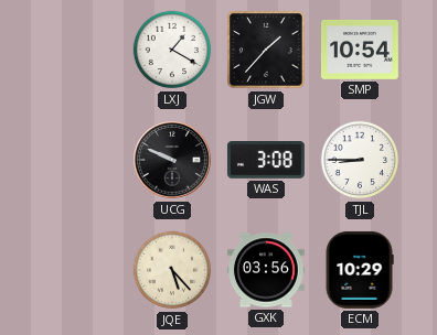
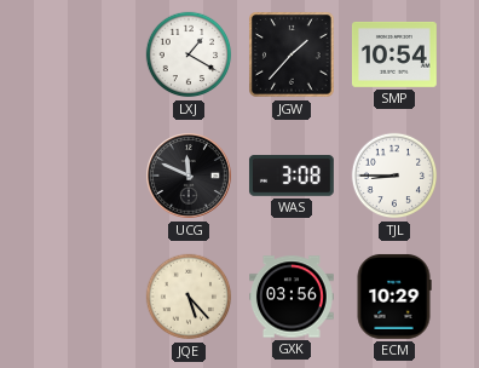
UCG: 9:49 -> 11:49 (189, 176)
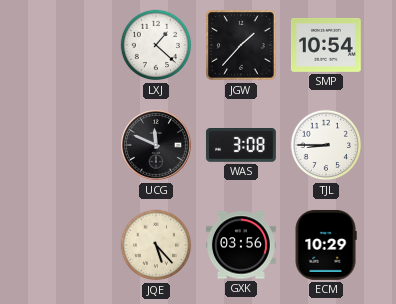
LXJ: 1:20 -> 1:22 (156, 45)
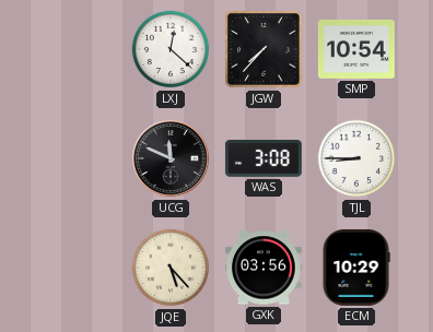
LXJ: 1:22 -> 12:22 (171, 49)
JGW: 1:37 -> 7:37 (264, 49)
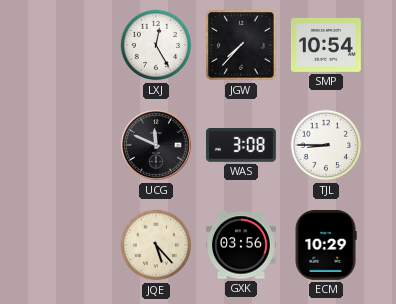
LXJ: 12:22 -> 12:25 (156, 45)
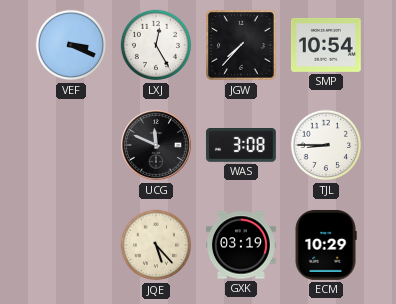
VEF: none -> 3:19 (71, 45)
GXK: 03:56 -> 03:19 (242, 245)
